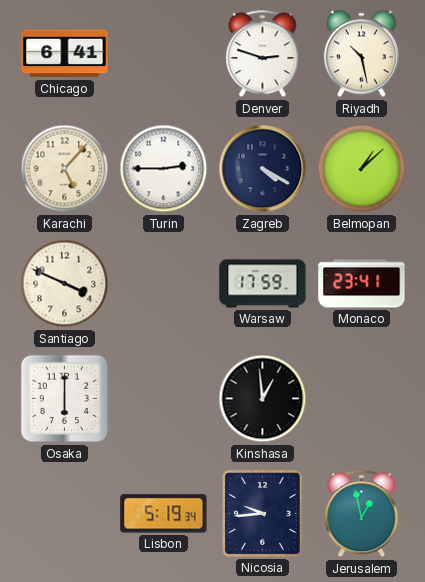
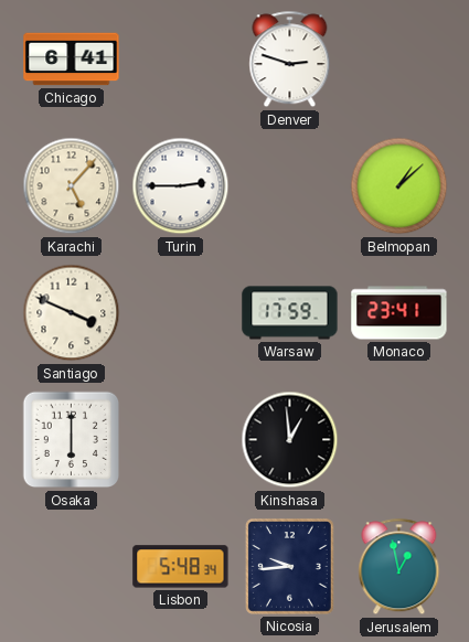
Riyadh: 10:28 -> none (361, 54)
Zagreb: 4:20 -> none (263, 169)
Lisbon: 5:19 -> 5:48 (181, 567)
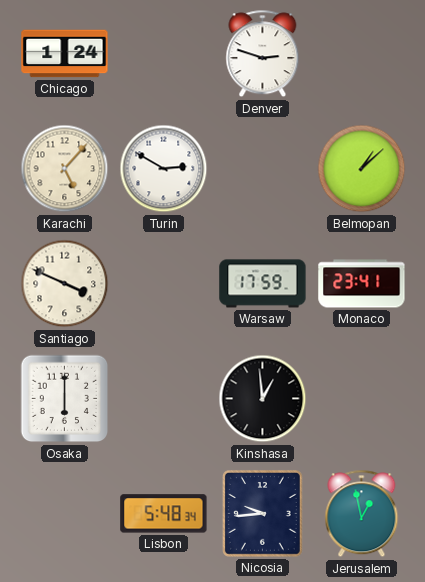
Chicago: 6:41 -> 1:24 (65, 54)
Turin: 2:45 -> 2:50 (164, 169)
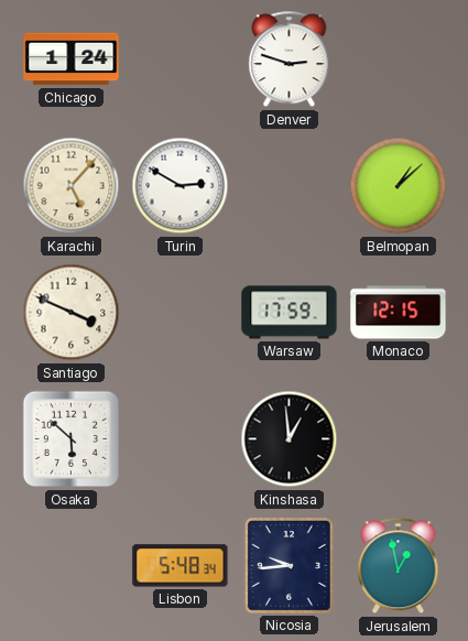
Monaco: 23:41 -> 12:15 (399, 313)
Osaka: 6:00 -> 5:52 (72, 439)
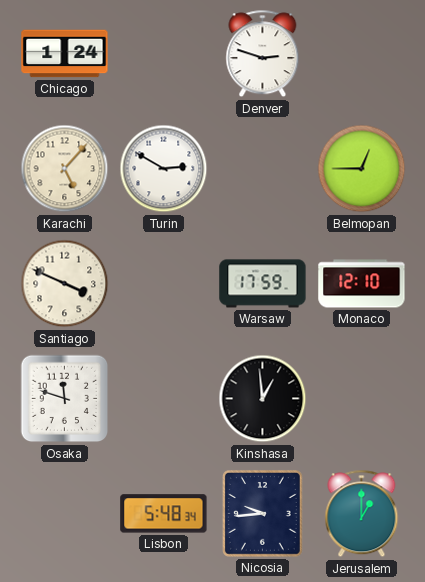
Belmopan: 1:08 -> 12:45 (362, 169)
Monaco: 12:15 -> 12:10 (362, 284)
Osaka: 5:52 -> 11:48 (65, 399)
Jerusalem: 12:58 -> 1:00 (362, 514)
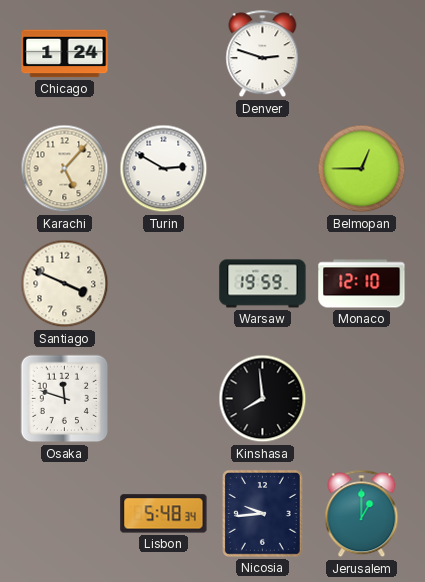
Warsaw: 17:59 -> 19:59 (263, 284)
Kinshasa: 12:59 -> 7:59 (263, 399)
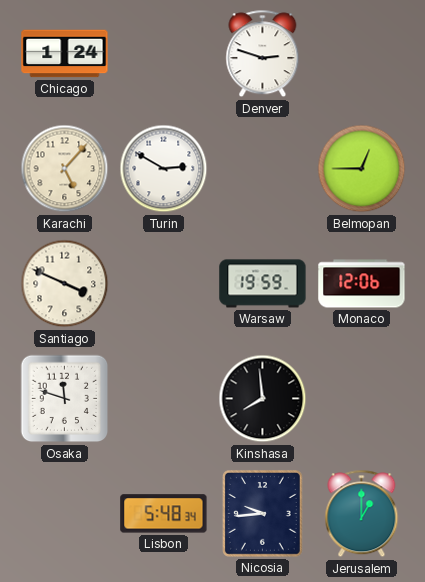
Monaco: 12:10 -> 12:06 (362, 284)
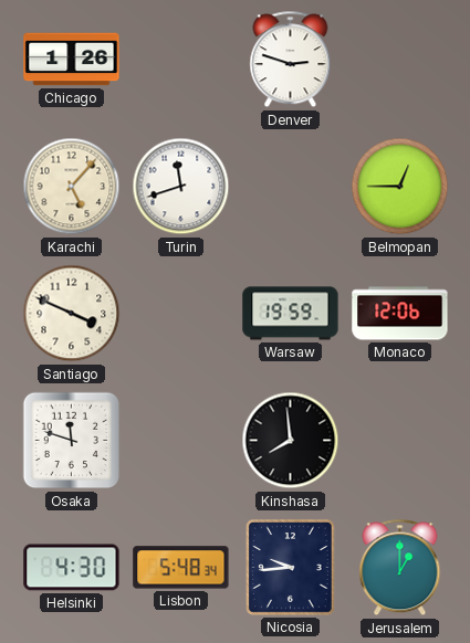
Chicago: 1:24 -> 1:26 (72, 60)
Turin: 2:50 -> 11:42 (181, 187)
Helsinki: none -> 4:30 (72, 568)
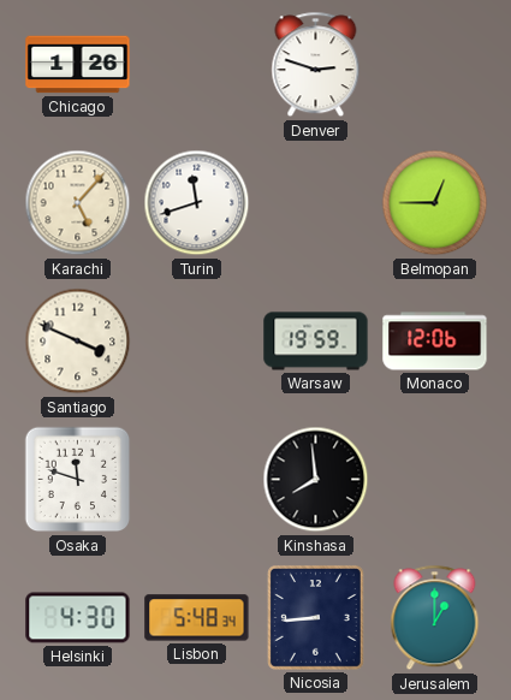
Nicosia: 9:44 -> 8:44 (315, 617)
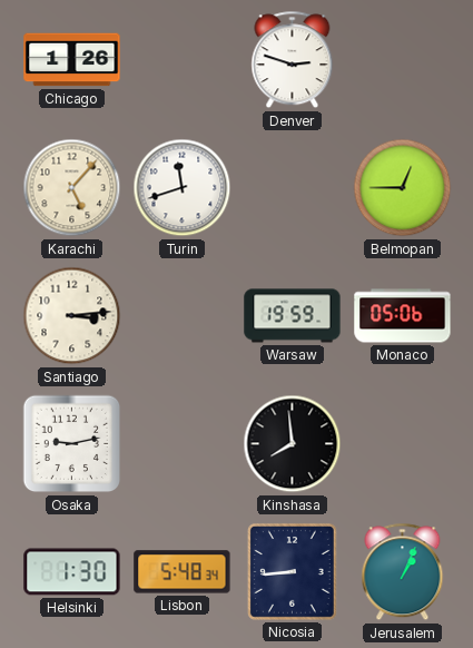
Santiago: 3:49 -> 3:14 (72, 316)
Monaco: 12:06 -> 05:06 (403, 316)
Osaka: 11:48 -> 9:13 (72, 444)
Helsinki: 4:30 -> 1:30 (72, 572)
Jerusalem: 1:00 -> 1:04 (403, 572)
